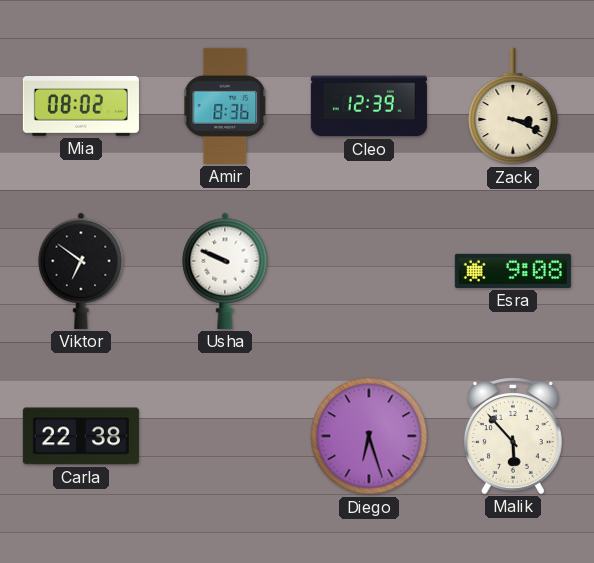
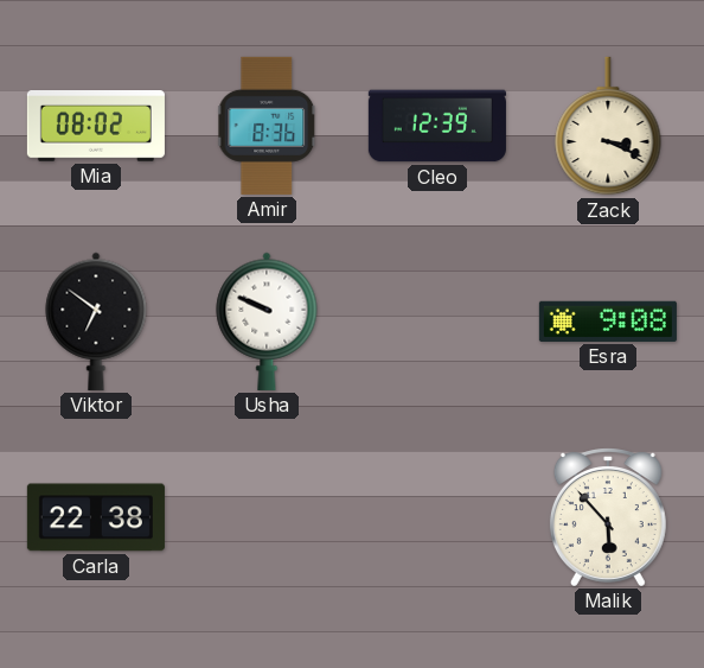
Diego: 6:27 -> none (369, 436)
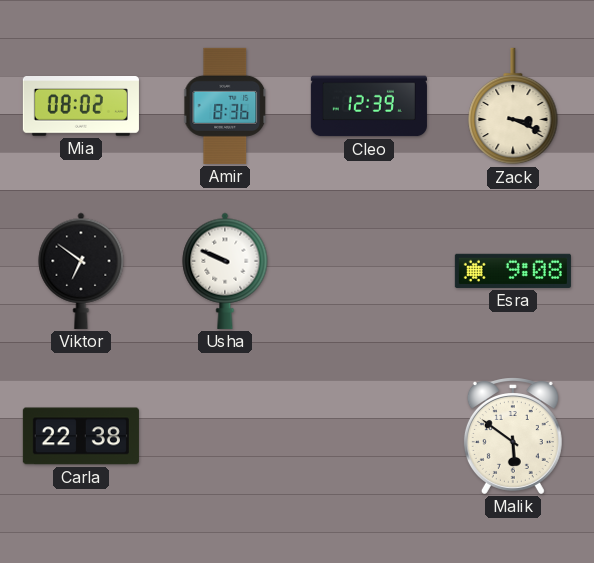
Malik: 5:53 -> 5:51 (513, 436)
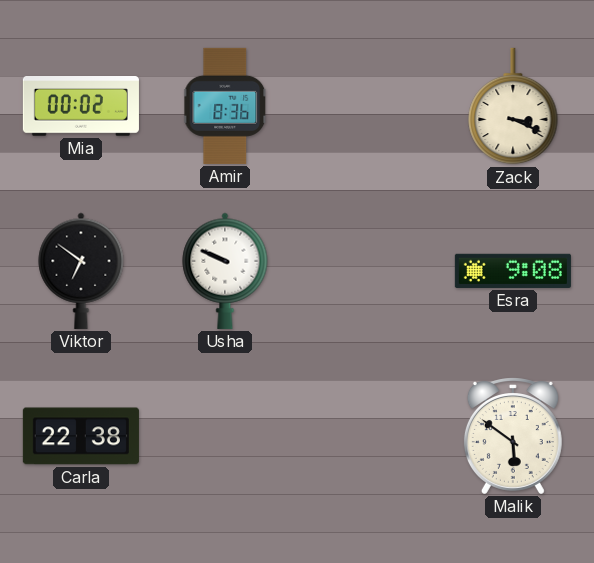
Mia: 08:02 -> 00:02 (81, 107)
Cleo: 12:39 -> none (369, 106)
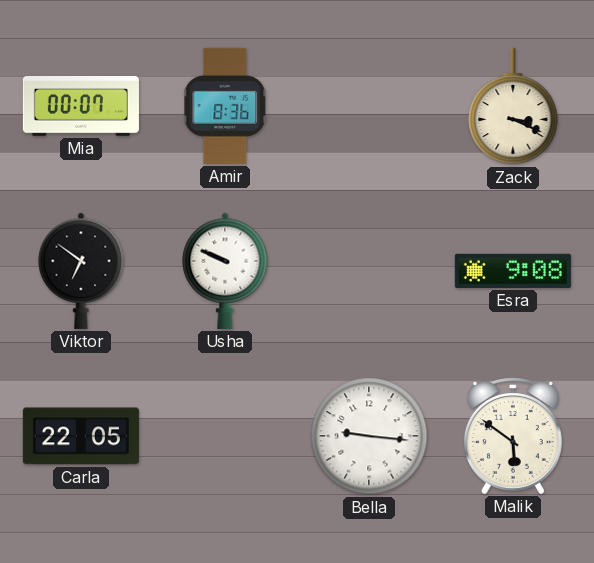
Mia: 00:02 -> 00:07 (81, 107)
Carla: 22:38 -> 22:05 (81, 436)
Bella: none -> 9:16 (369, 436)
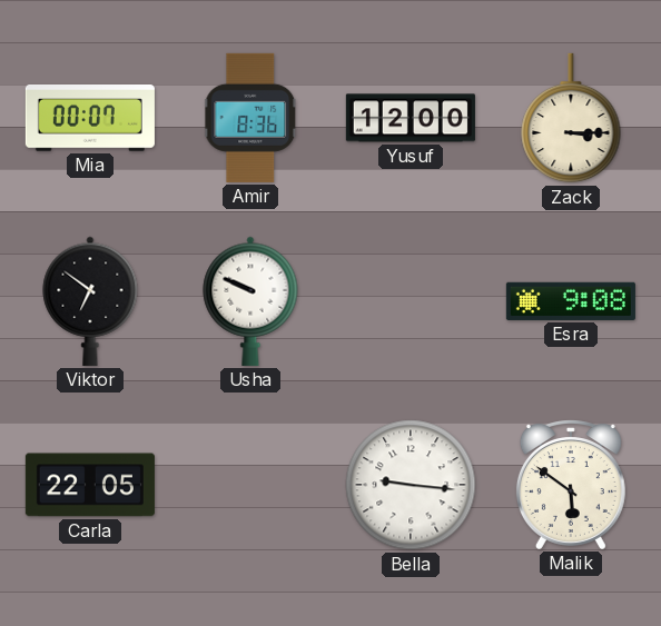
Yusuf: none -> 12:00 (411, 118)
Zack: 3:19 -> 3:15 (571, 118)
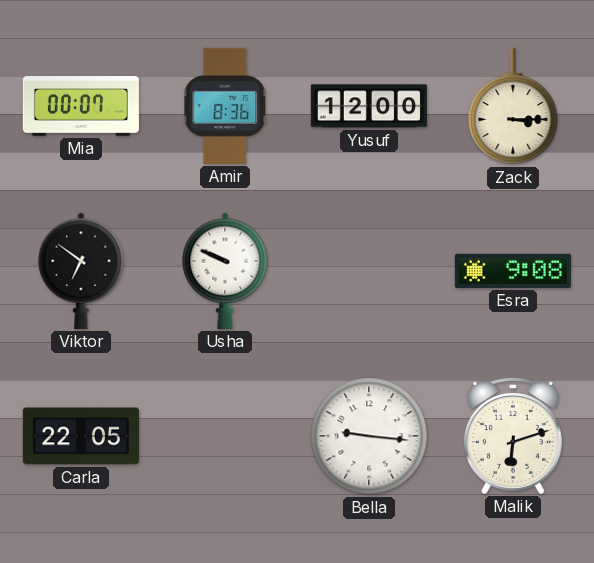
Malik: 5:51 -> 6:12 (513, 436)
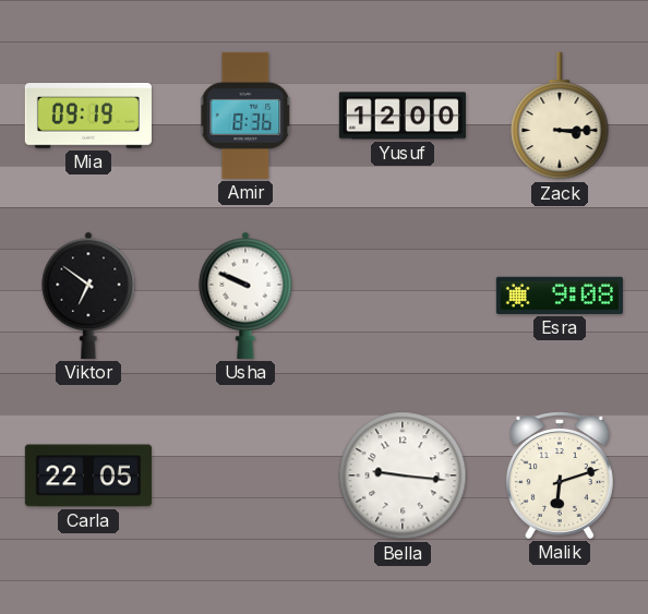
Mia: 00:07 -> 09:19 (88, 117)
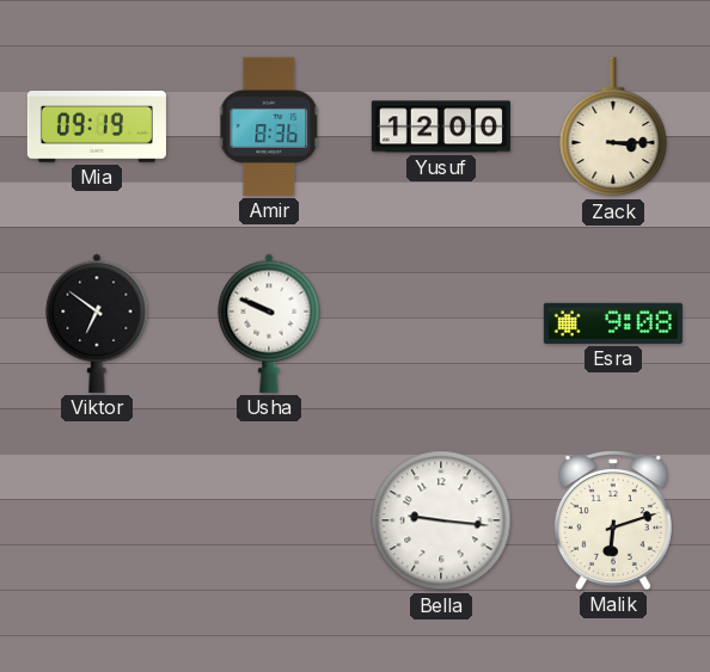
Carla: 22:05 -> none (88, 475)
